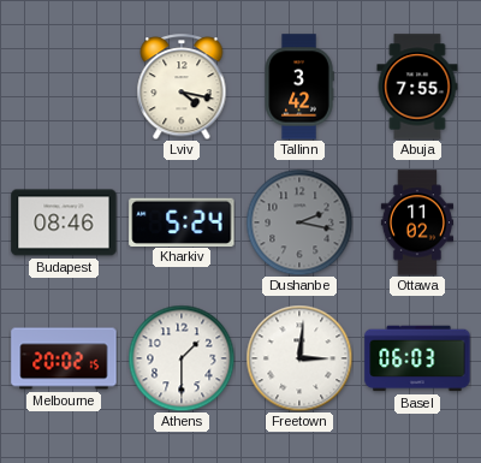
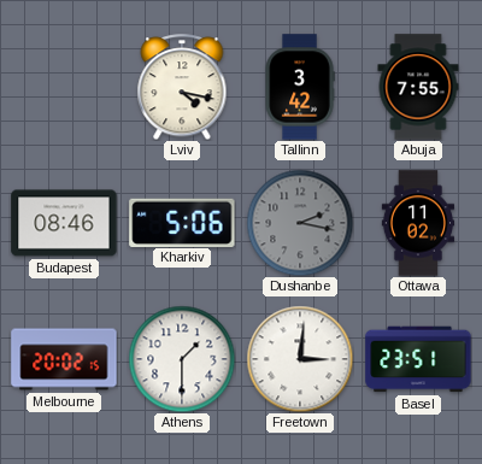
Kharkiv: 5:24 -> 5:06 (182, 222)
Basel: 06:03 -> 23:51 (418, 359)
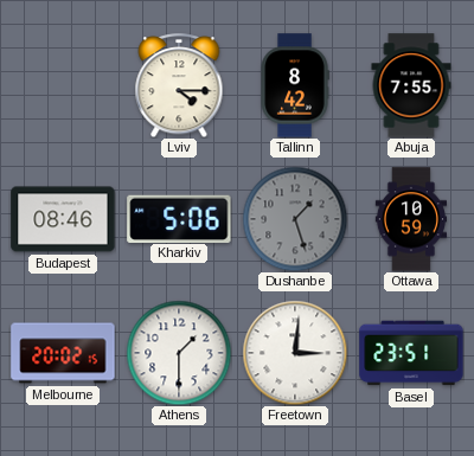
Lviv: 4:17 -> 4:15 (179, 85)
Tallinn: 3:42 -> 8:42 (295, 85)
Dushanbe: 2:17 -> 1:27 (295, 219)
Ottawa: 11:02 -> 10:59 (410, 219)
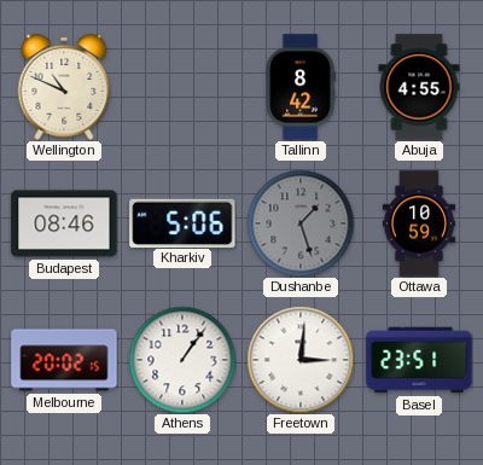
Wellington: none -> 10:49 (64, 87)
Lviv: 4:15 -> none (179, 85)
Abuja: 7:55 -> 4:55 (419, 87)
Athens: 1:30 -> 1:06 (182, 360)
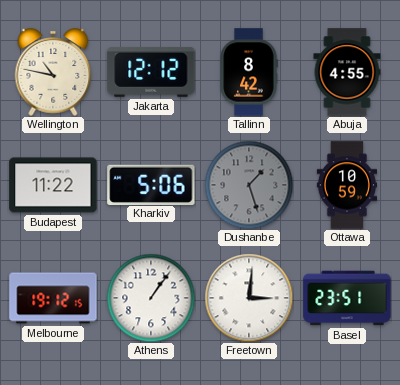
Wellington: 10:49 -> 10:47 (53, 72)
Jakarta: none -> 12:12 (151, 72)
Budapest: 08:46 -> 11:22 (53, 185)
Melbourne: 20:02 -> 19:12 (53, 298)
